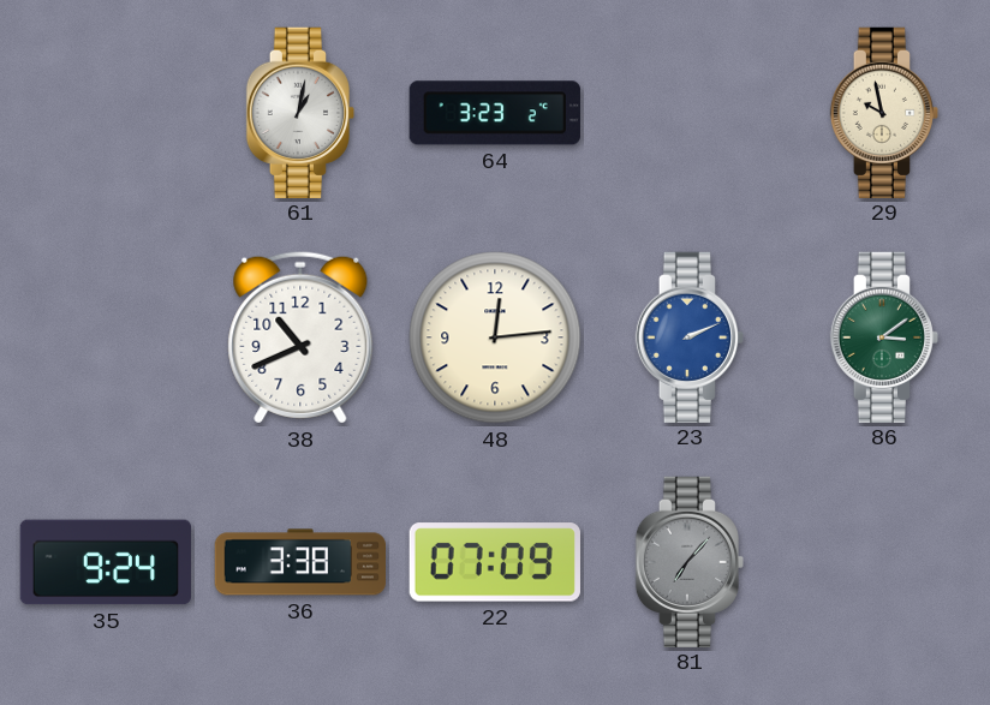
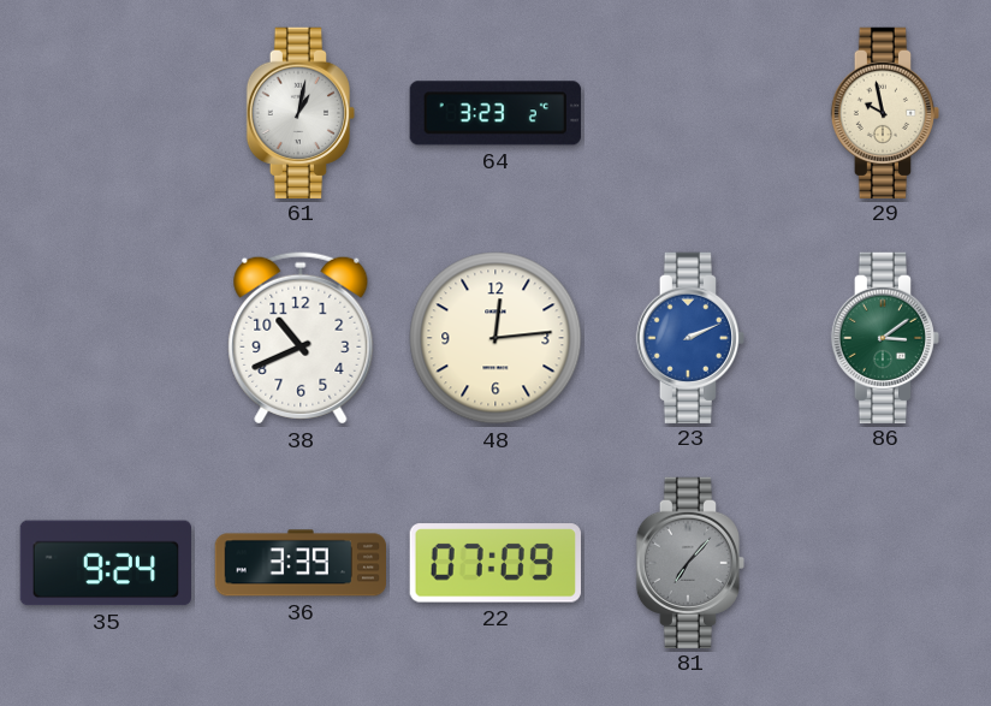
36: 3:38 -> 3:39 (299, 563)
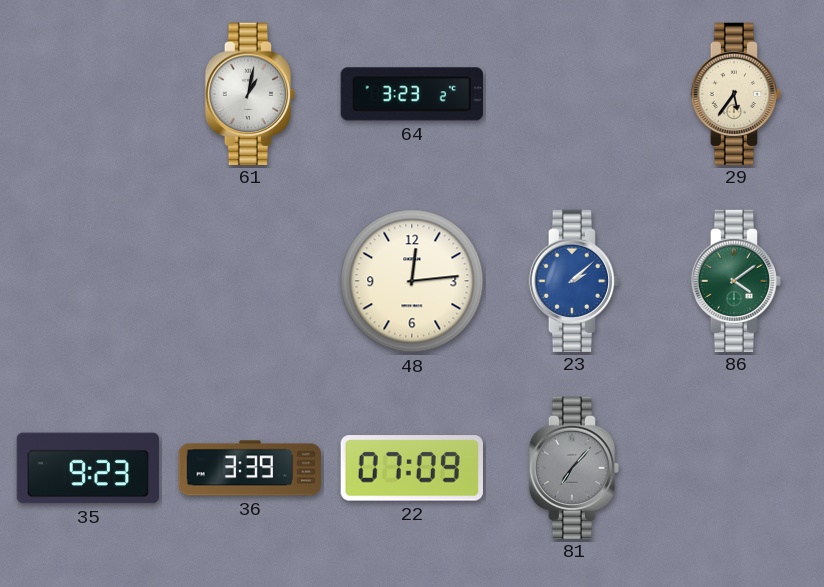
29: 9:58 -> 5:36 (735, 93)
38: 10:41 -> none (301, 338)
23: 2:11 -> 2:08 (573, 280)
86: 3:09 -> 4:09 (735, 280)
35: 9:24 -> 9:23 (87, 468)
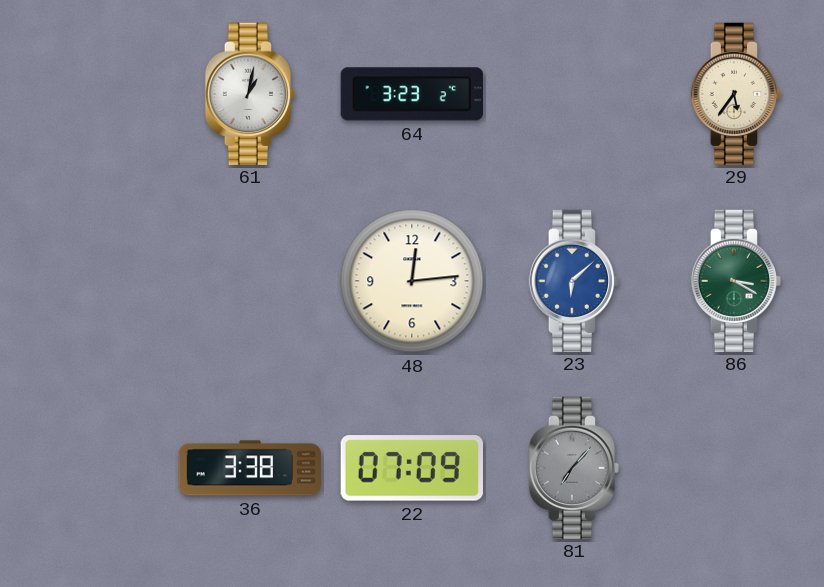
23: 2:08 -> 6:08 (573, 280)
86: 4:09 -> 3:20 (735, 280)
35: 9:23 -> none (87, 468)
36: 3:39 -> 3:38 (249, 468)
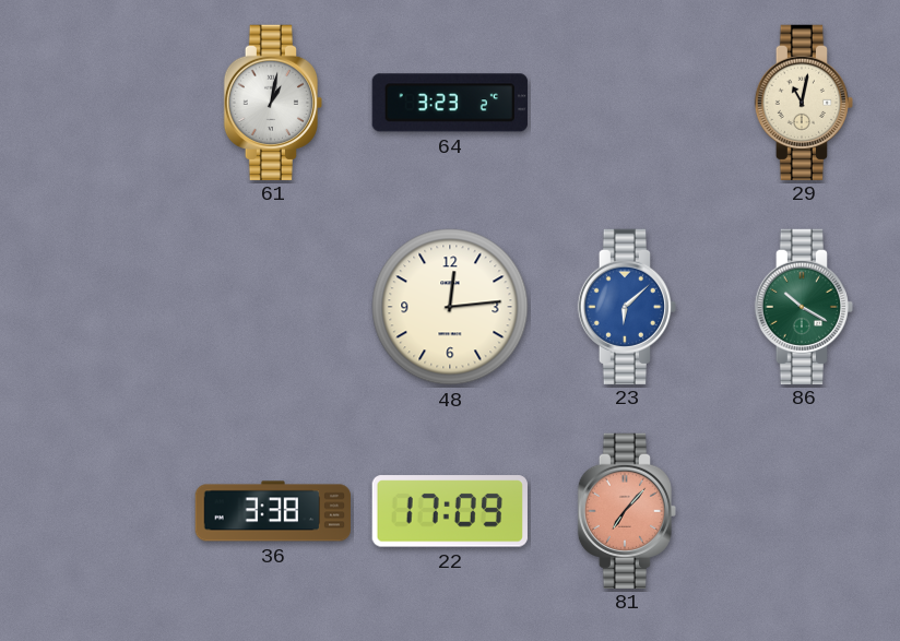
29: 5:36 -> 11:02 (803, 102)
86: 3:20 -> 10:20 (803, 306)
22: 07:09 -> 17:09 (450, 511)
81 dial: grey -> salmon (626, 510)
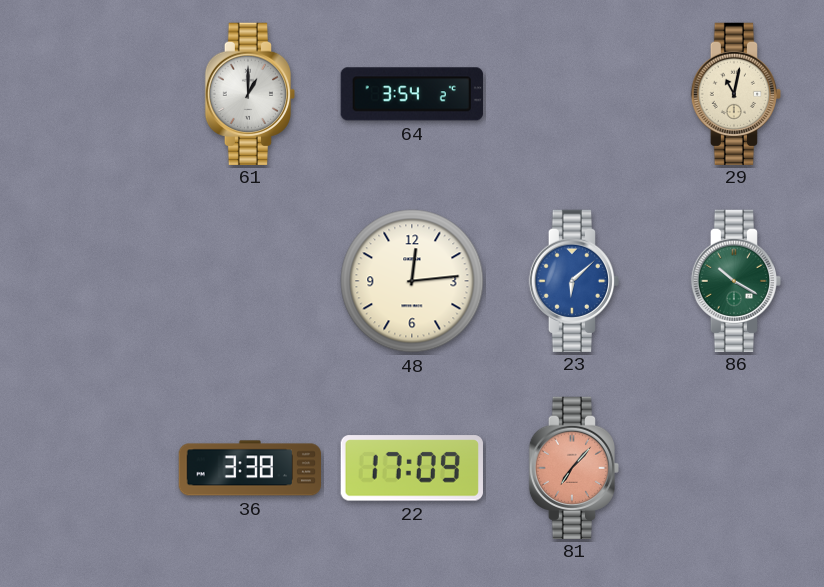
61: 1:02 -> 1:00 (249, 93)
64: 3:23 -> 3:54 (412, 94)
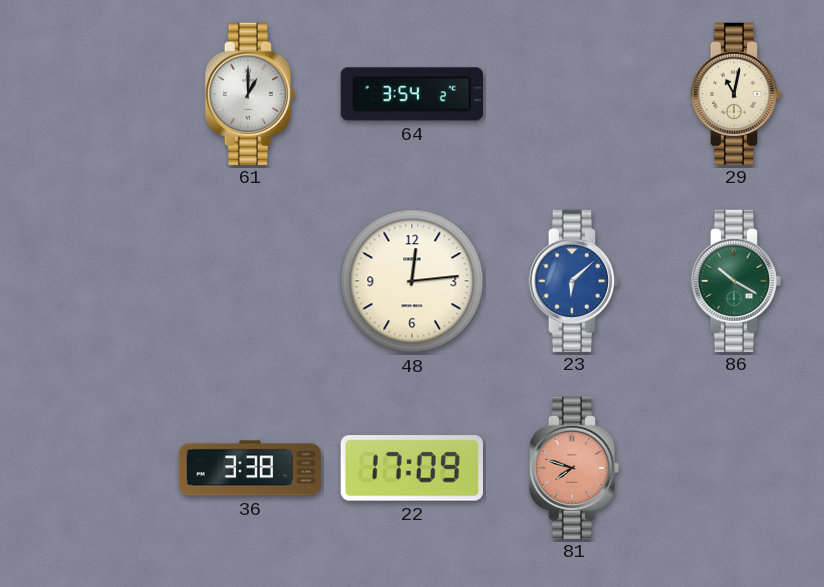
81: 7:07 -> 7:48 (573, 467)
